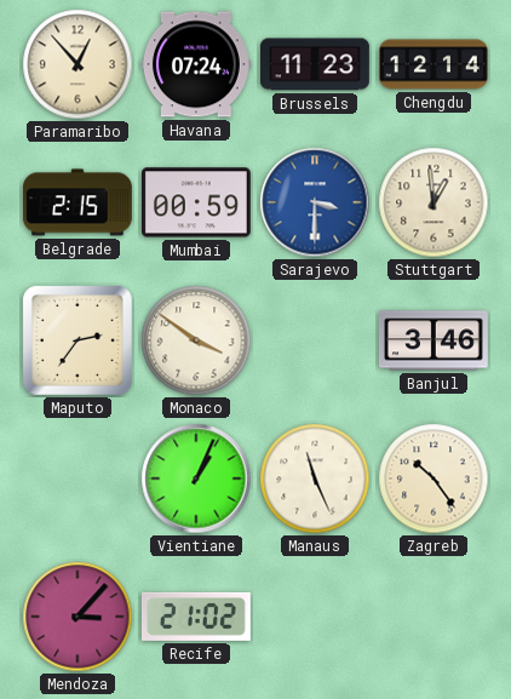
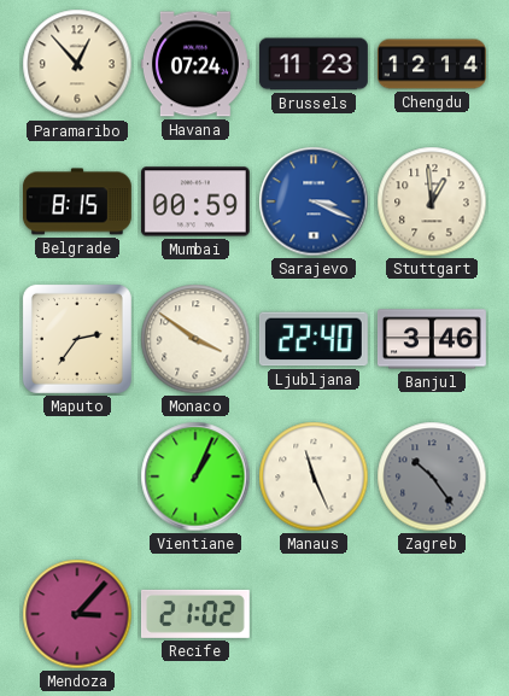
Belgrade: 2:15 -> 8:15 (77, 201)
Sarajevo: 3:30 -> 3:19 (314, 201)
Ljubljana: none -> 22:40 (314, 339)
Zagreb dial: cream -> grey (432, 476)
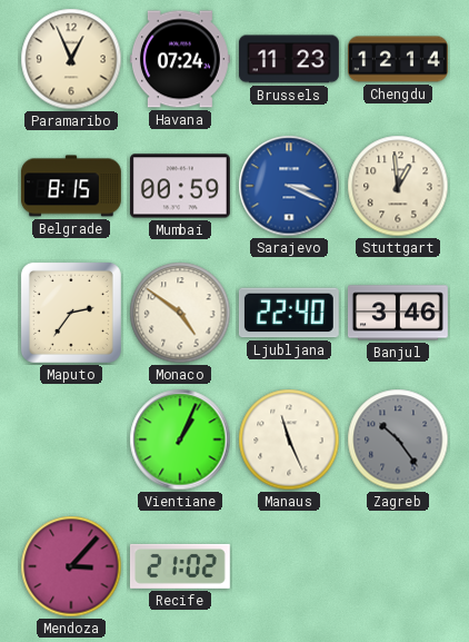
Paramaribo: 12:53 -> 12:56 (71, 59)
Monaco: 3:51 -> 4:51 (180, 313)
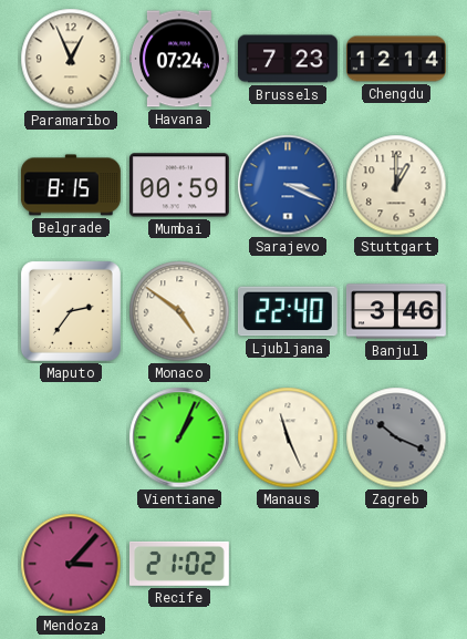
Brussels: 11:23 -> 7:23 (288, 59)
Stuttgart: 12:59 -> 1:00 (396, 185)
Zagreb: 10:24 -> 10:19 (396, 437)
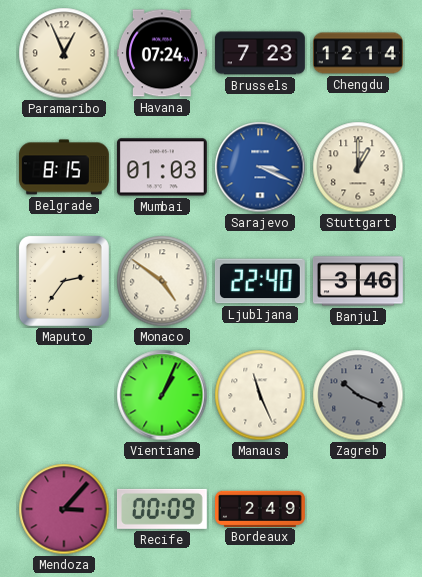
Mumbai: 00:59 -> 01:03 (162, 167)
Recife: 21:02 -> 00:09 (162, 509)
Bordeaux: none -> 2:49 (261, 508)
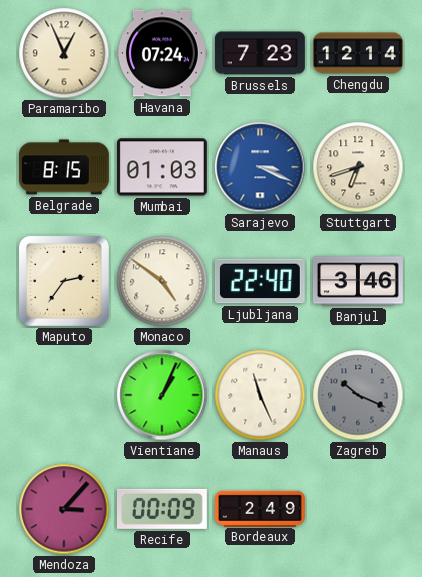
Stuttgart: 1:00 -> 6:42 (358, 167)
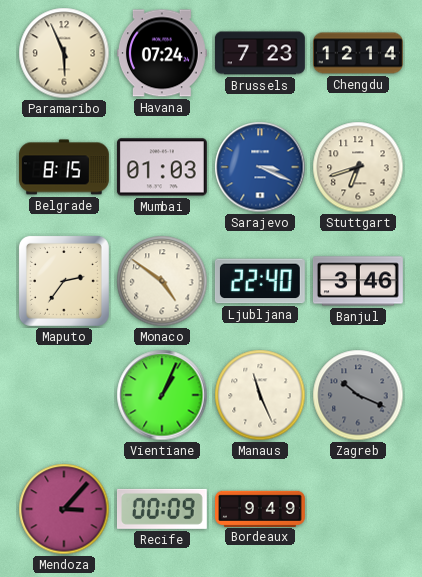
Paramaribo: 12:56 -> 5:56 (64, 53)
Bordeaux: 2:49 -> 9:49 (261, 508)
